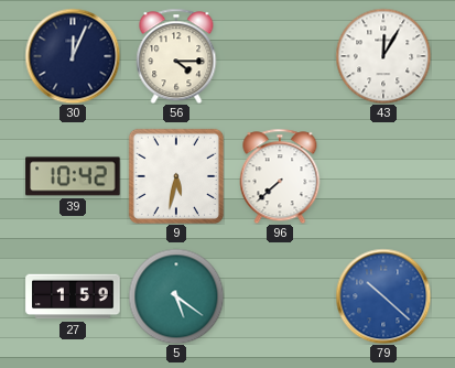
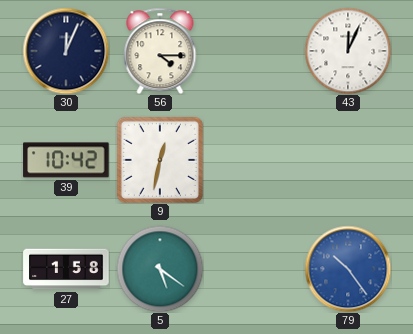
43: 12:05 -> 12:04 (348, 51)
9: 5:32 -> 12:32 (160, 160)
96: 7:38 -> none (280, 176)
27: 1:59 -> 1:58 (66, 269)
79: 10:22 -> 10:24 (348, 269)
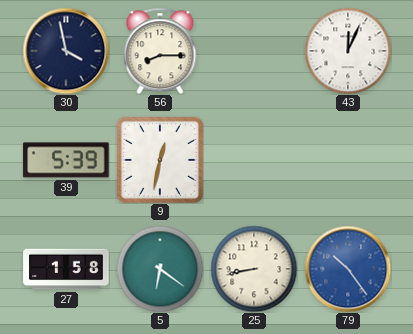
30: 12:04 -> 3:58 (66, 51)
56: 4:15 -> 8:15 (160, 51)
39: 10:42 -> 5:39 (66, 160)
5: 5:21 -> 6:21 (160, 269)
25: none -> 8:43 (254, 269)
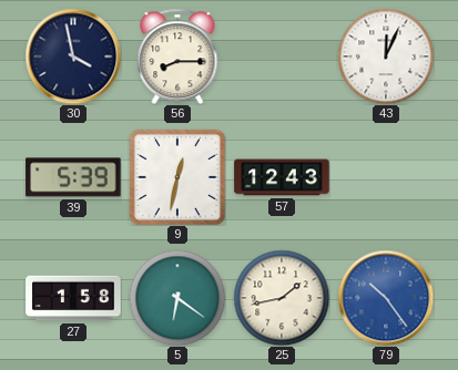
57: none -> 12:43 (282, 177)
25: 8:43 -> 1:43 (282, 298)
